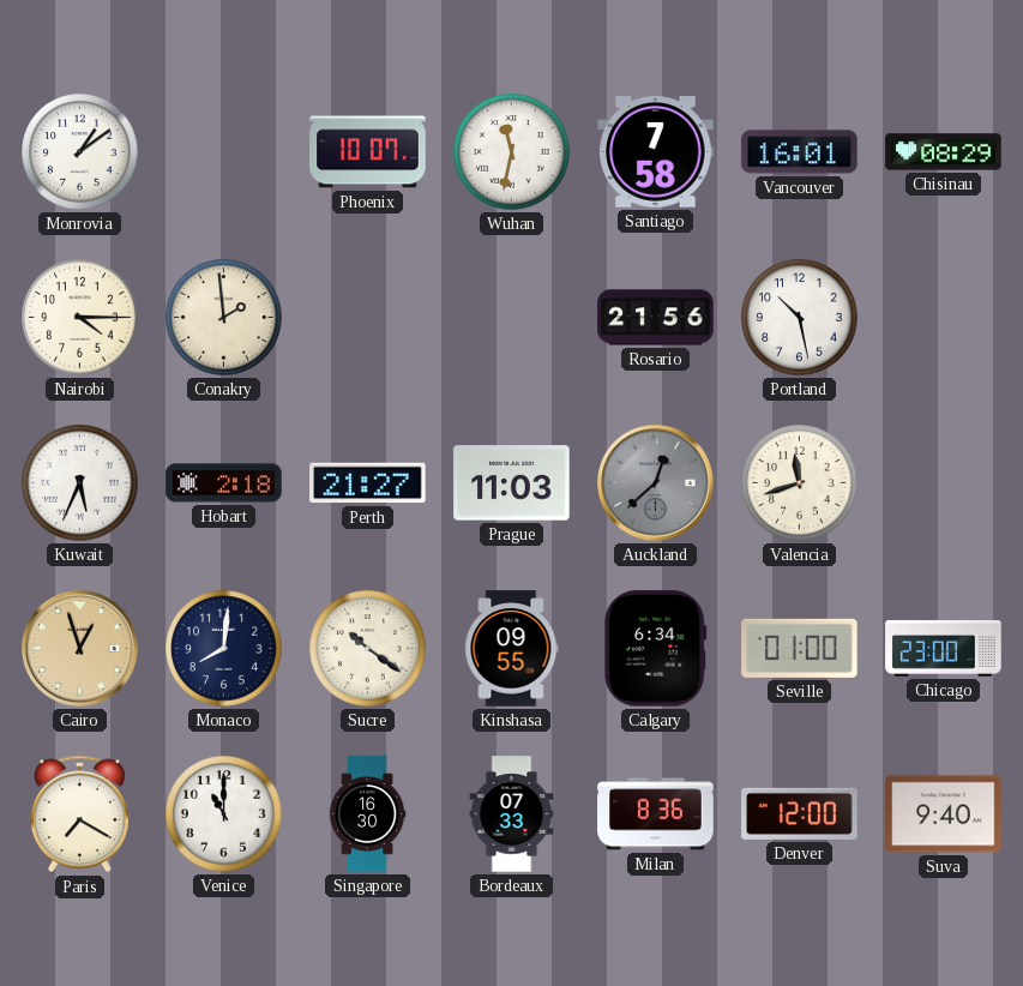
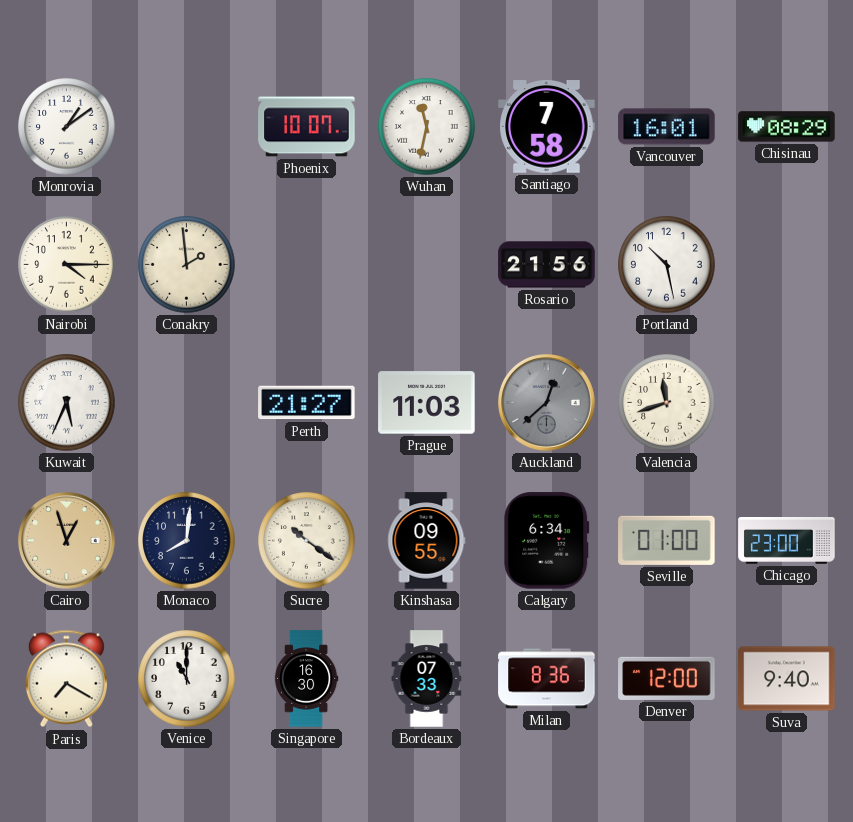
Hobart: 2:18 -> none (224, 483)
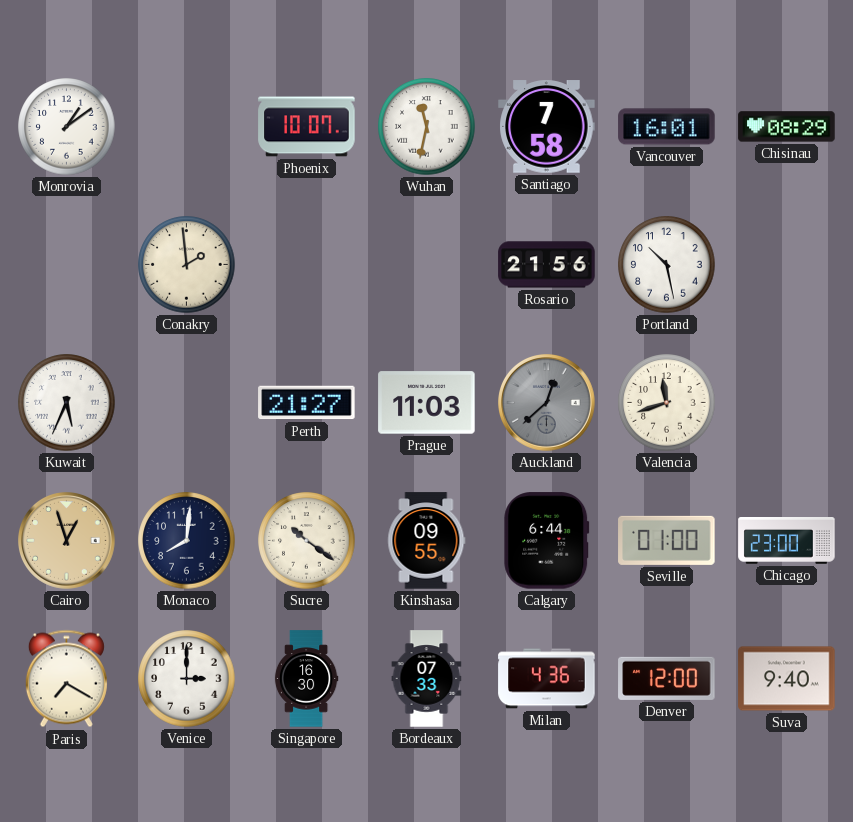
Nairobi: 4:15 -> none (67, 265)
Calgary: 6:34 -> 6:44 (547, 541)
Venice: 11:00 -> 3:00 (187, 679)
Milan: 8:36 -> 4:36 (547, 679)
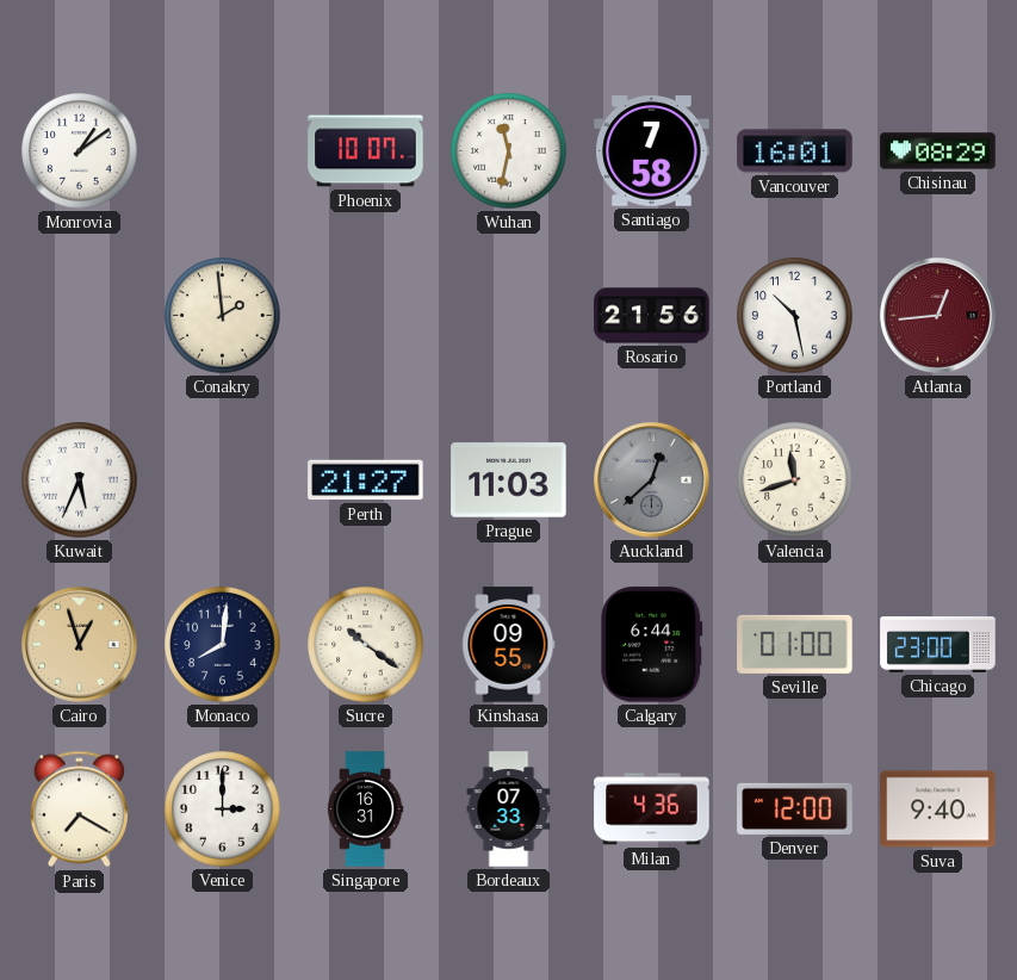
Atlanta: none -> 12:44 (938, 316)
Singapore: 16:30 -> 16:31 (365, 810)
